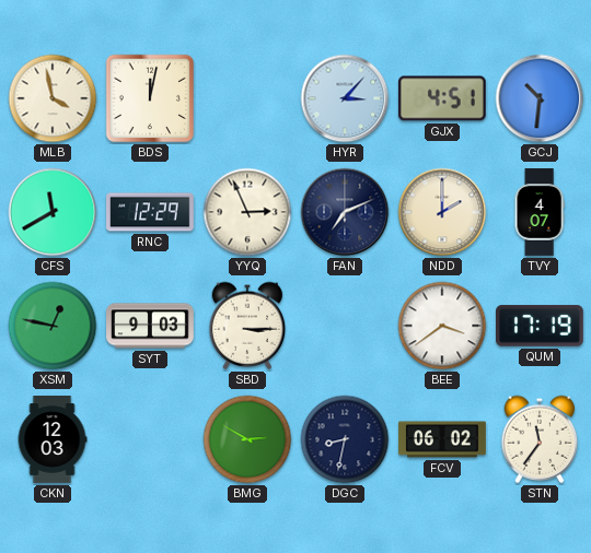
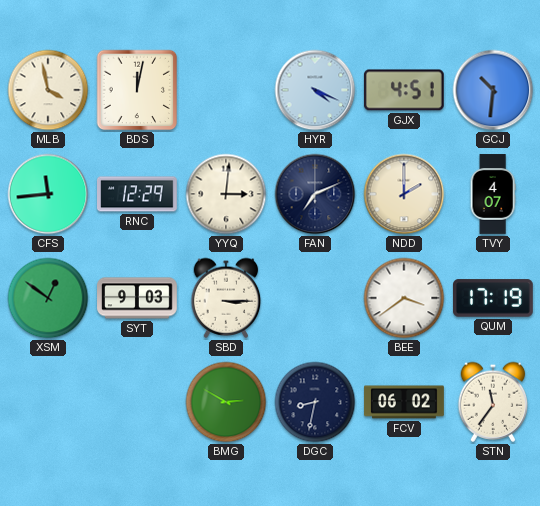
HYR: 3:07 -> 4:19 (315, 90)
CFS: 11:40 -> 11:44 (48, 194)
YYQ: 2:56 -> 3:01 (226, 194)
XSM: 12:47 -> 12:51 (48, 298)
CKN: 12:03 -> none (53, 439)
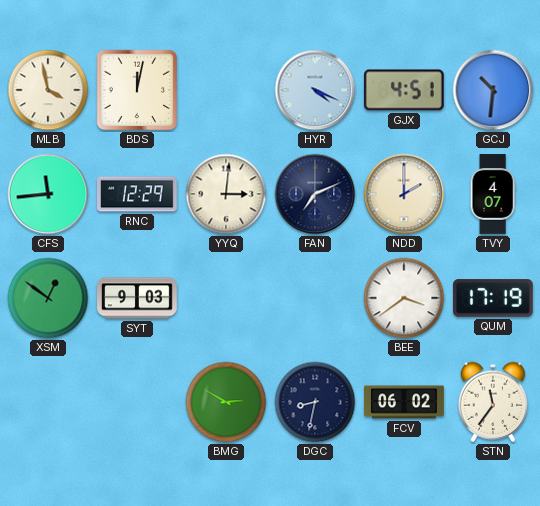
SBD: 3:15 -> none (226, 298)
